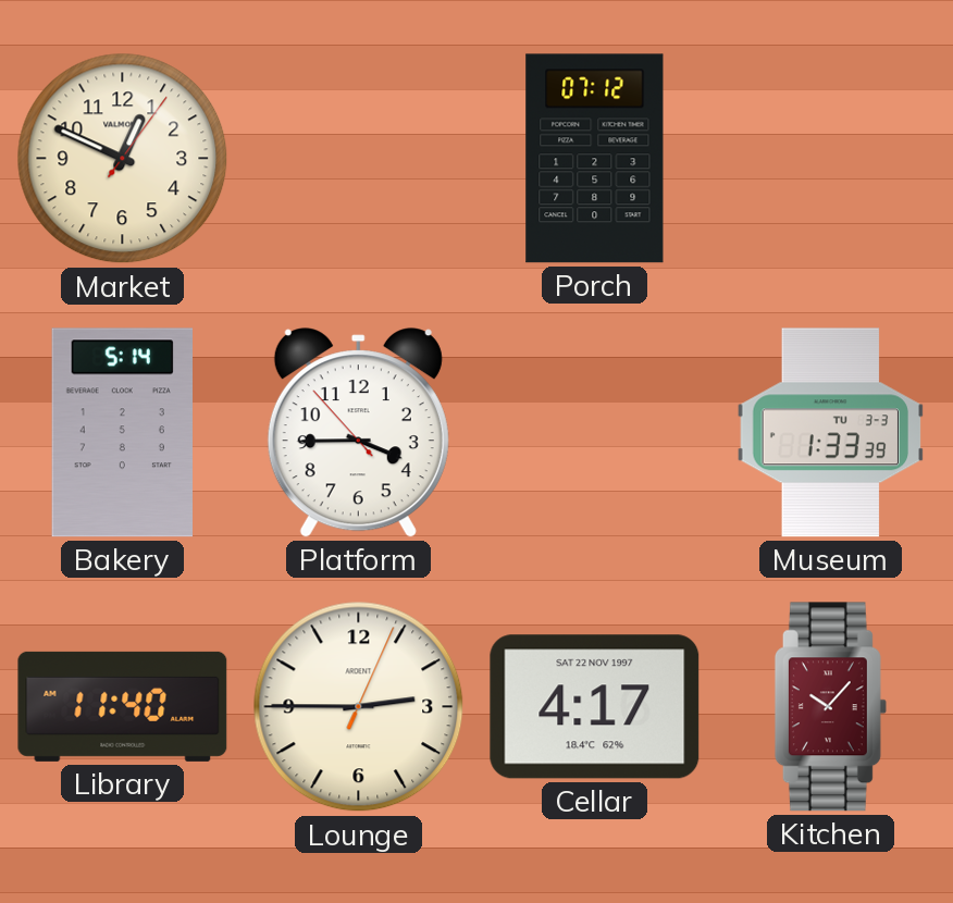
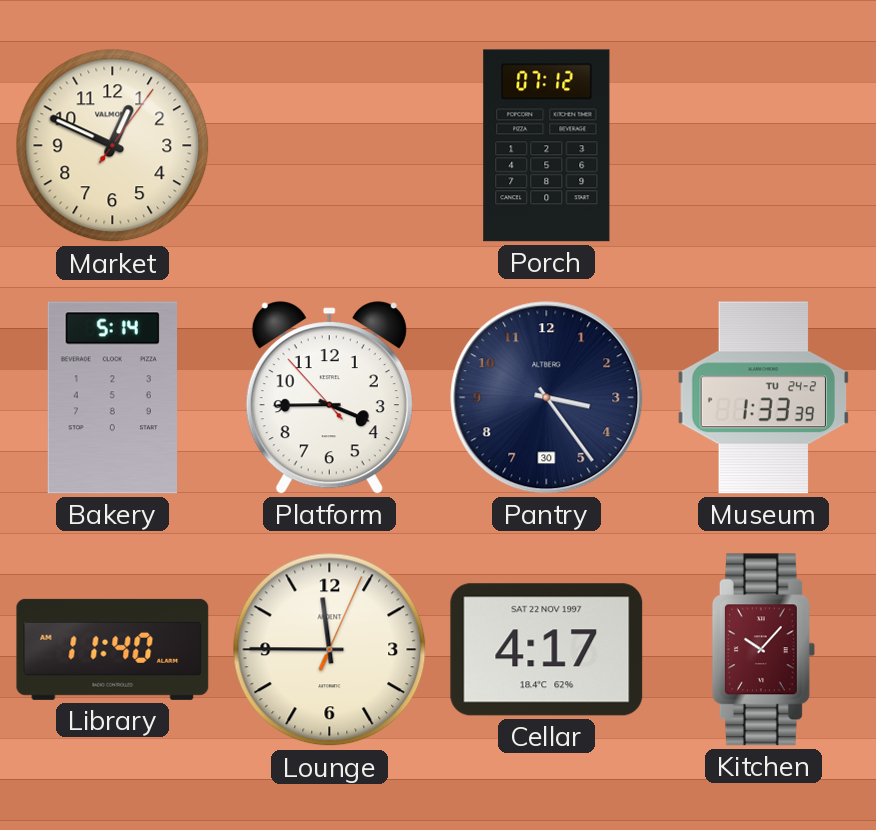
Pantry: none -> 3:24 (547, 398)
Museum date: TU 3-3 -> TU 24-2 (764, 398)
Lounge: 2:45 -> 11:45 (330, 650)
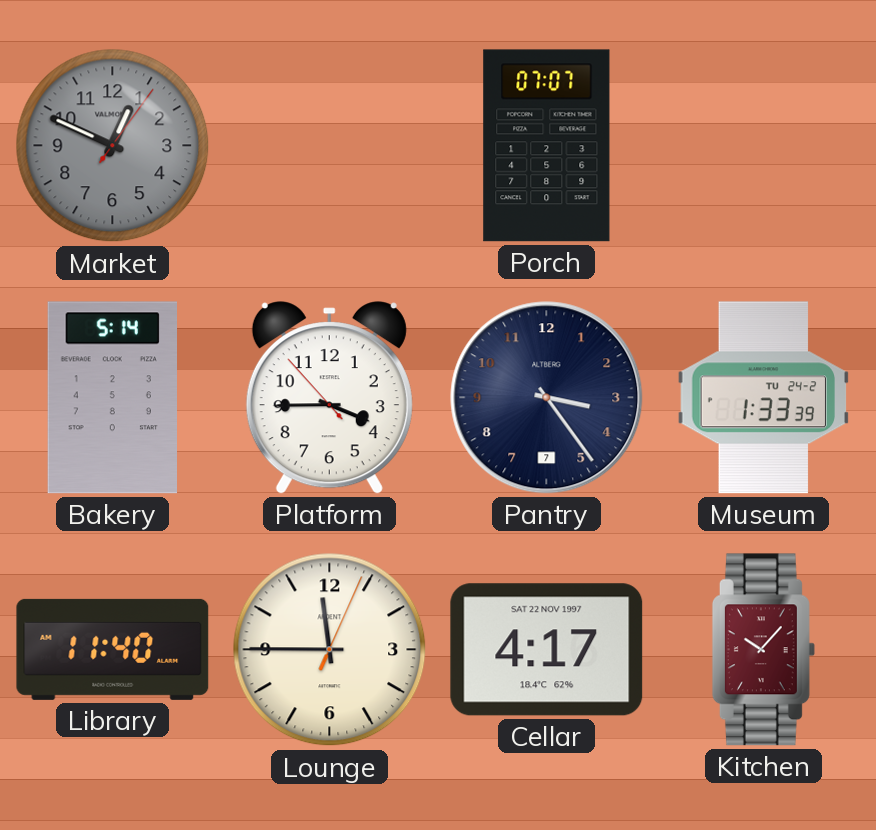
Market dial: cream -> grey (113, 146)
Porch: 07:12 -> 07:07 (547, 146)
Pantry date: 30 -> 7 (547, 398)
